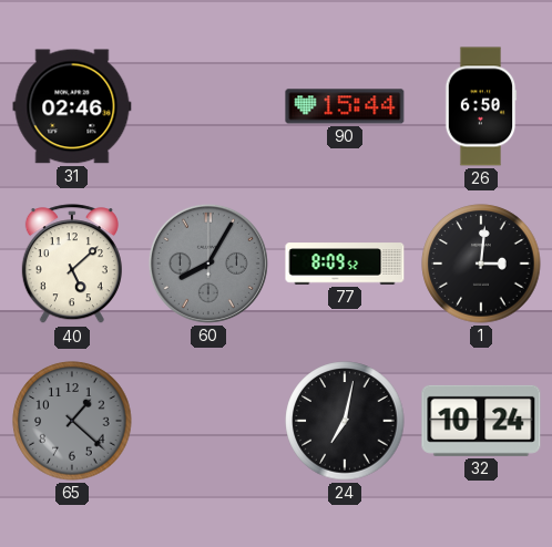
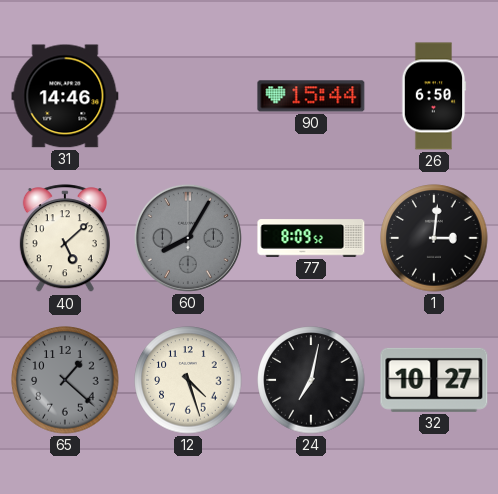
31: 02:46 -> 14:46 (65, 96)
12: none -> 4:27 (188, 380)
32: 10:24 -> 10:27 (434, 380)
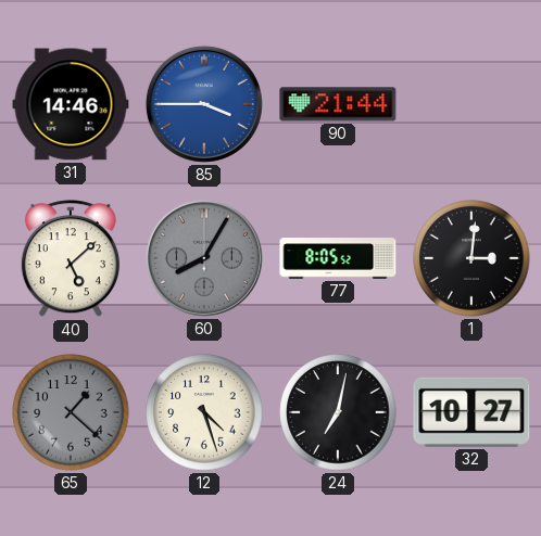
85: none -> 3:45 (204, 104)
90: 15:44 -> 21:44 (338, 104)
26: 6:50 -> none (434, 96)
77: 8:09 -> 8:05 (338, 258)
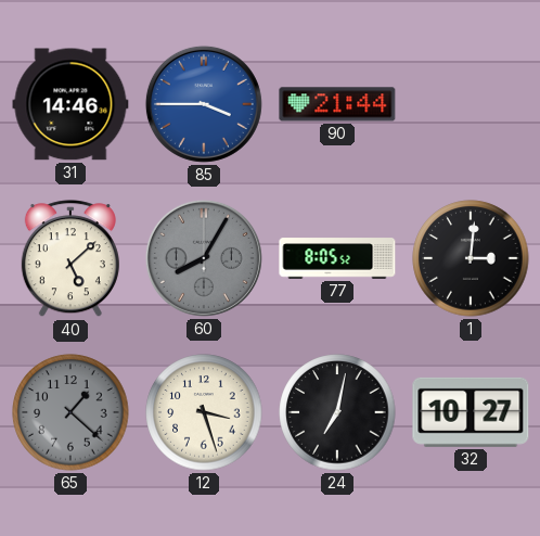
12: 4:27 -> 3:27 (204, 412)
